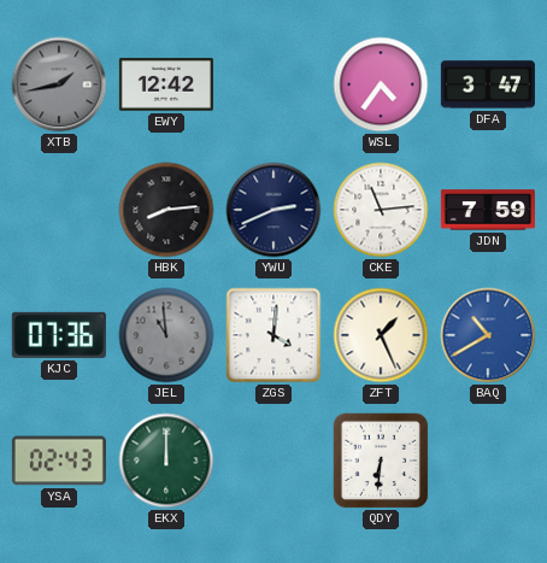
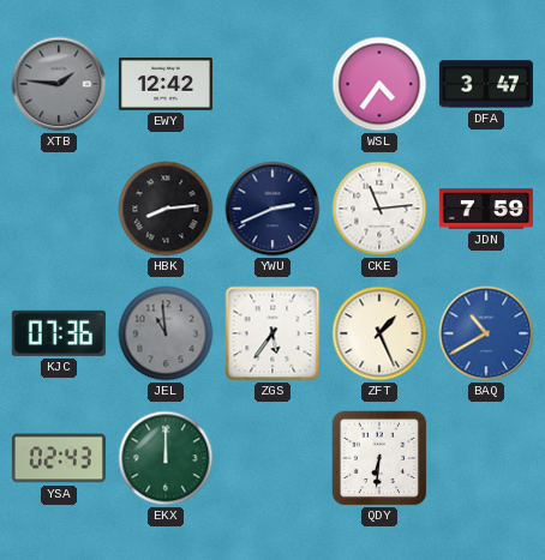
XTB: 1:43 -> 1:46 (59, 84)
ZGS: 4:01 -> 5:36 (272, 333)
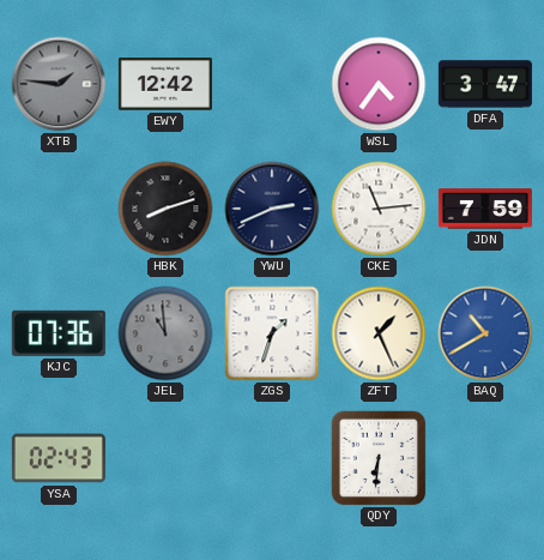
HBK: 8:14 -> 8:12 (165, 209)
ZGS: 5:36 -> 1:33 (272, 333)
EKX: 12:00 -> none (166, 458)
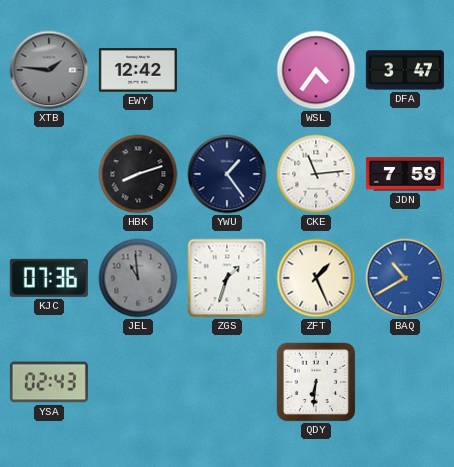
YWU: 2:41 -> 1:24 (227, 174)
